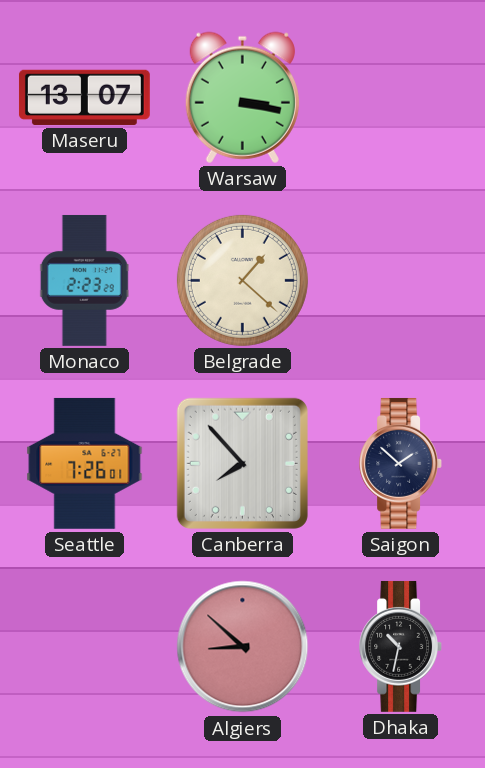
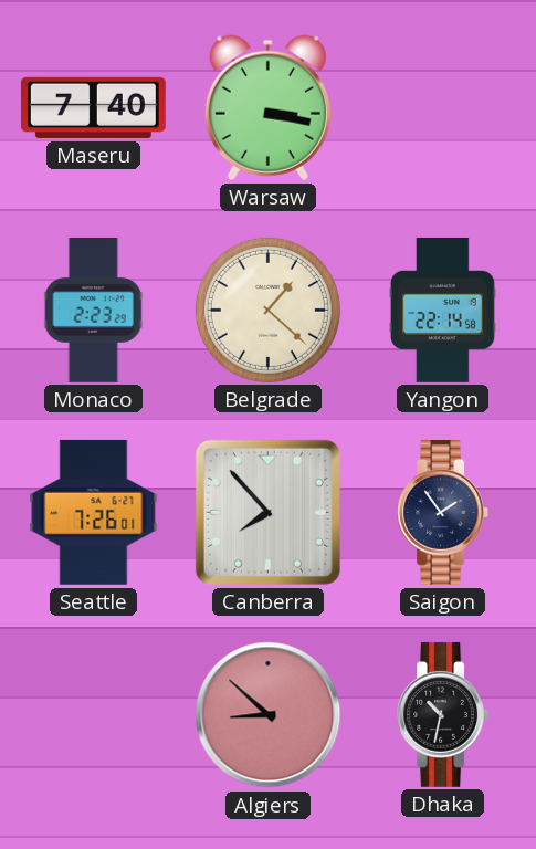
Maseru: 13:07 -> 7:40 (93, 107)
Yangon: none -> 22:14 (443, 311)
Saigon: 1:52 -> 1:54 (443, 512)
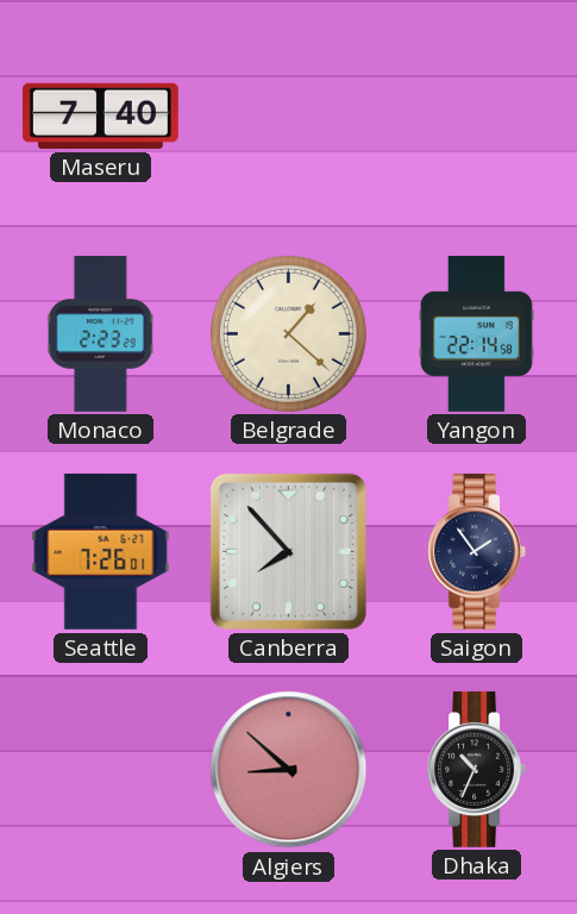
Warsaw: 3:17 -> none (267, 107)
Dhaka: 10:32 -> 10:34 (477, 769)
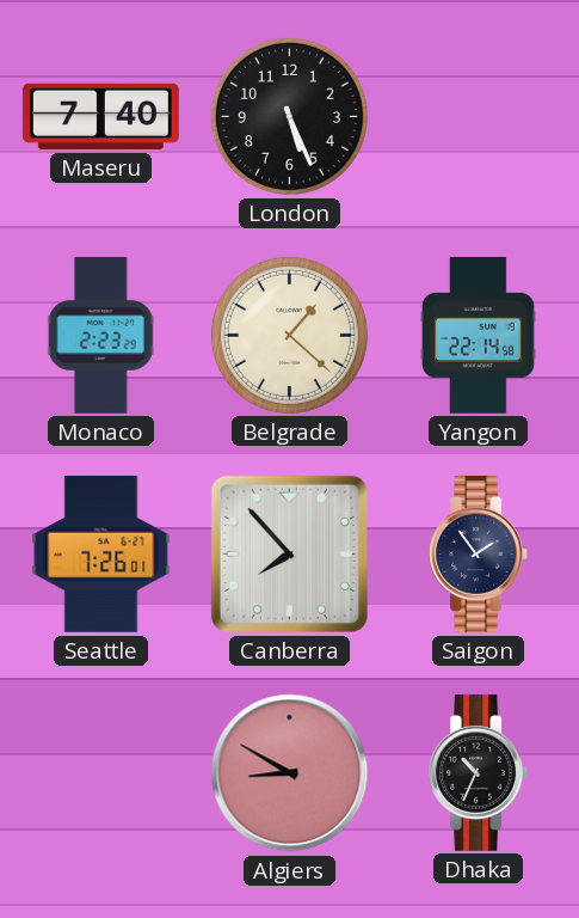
London: none -> 5:26 (289, 116)
Algiers: 8:52 -> 8:50 (290, 773)
